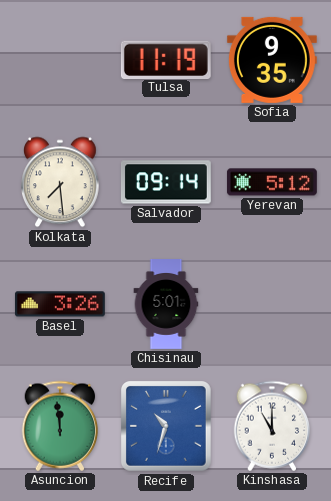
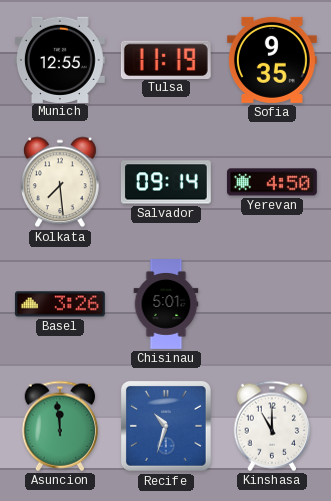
Munich: none -> 12:55 (60, 59)
Yerevan: 5:12 -> 4:50 (272, 182)
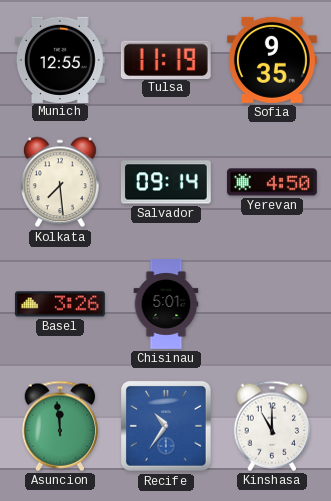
Recife: 10:33 -> 10:36 (167, 427)
